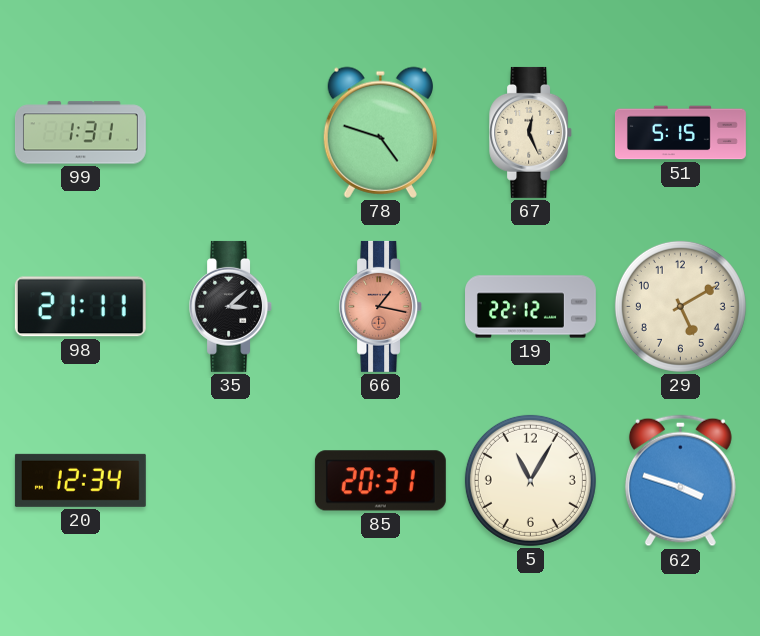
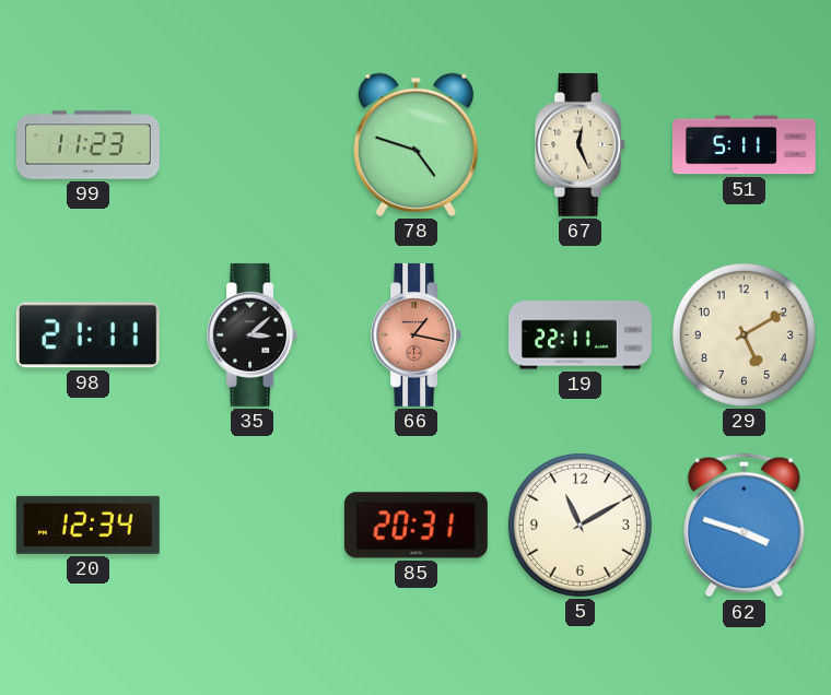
99: 1:31 -> 11:23 (87, 145)
51: 5:15 -> 5:11 (745, 145)
19: 22:12 -> 22:11 (581, 335)
5: 11:05 -> 11:10 (580, 525)
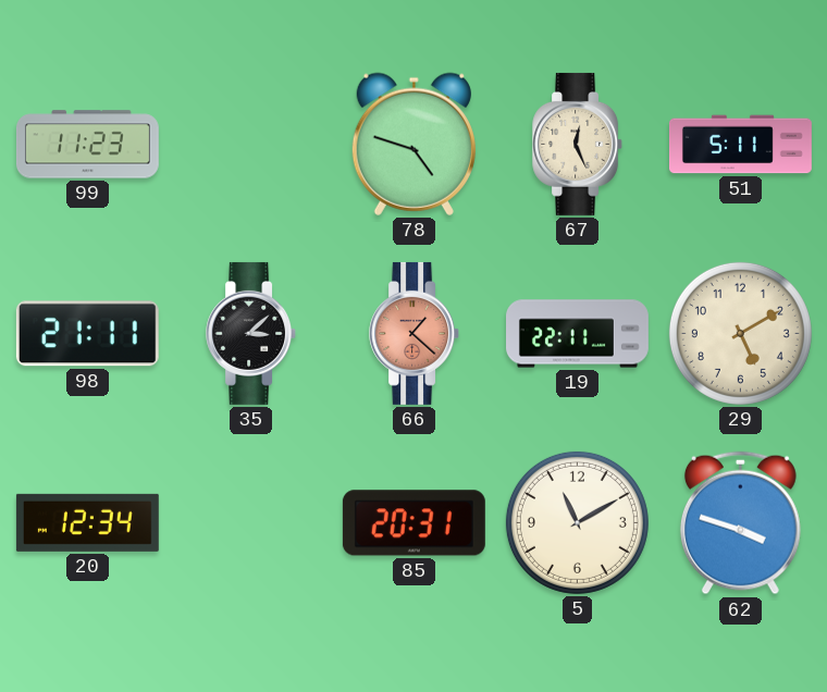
66: 1:17 -> 1:22 (415, 333)
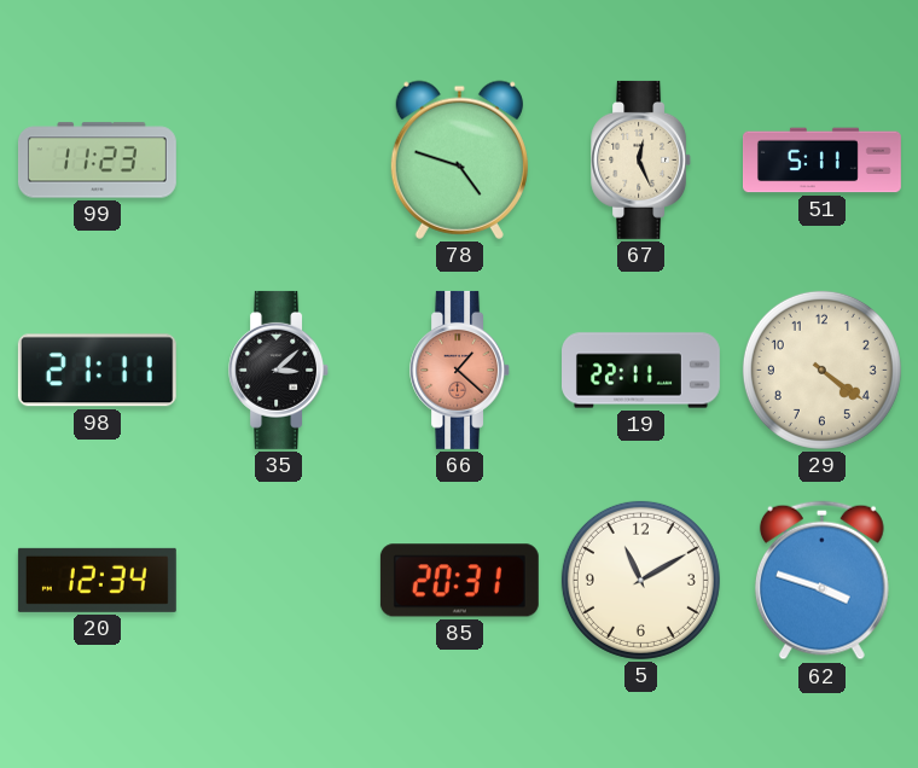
29: 5:10 -> 4:21 (821, 370)
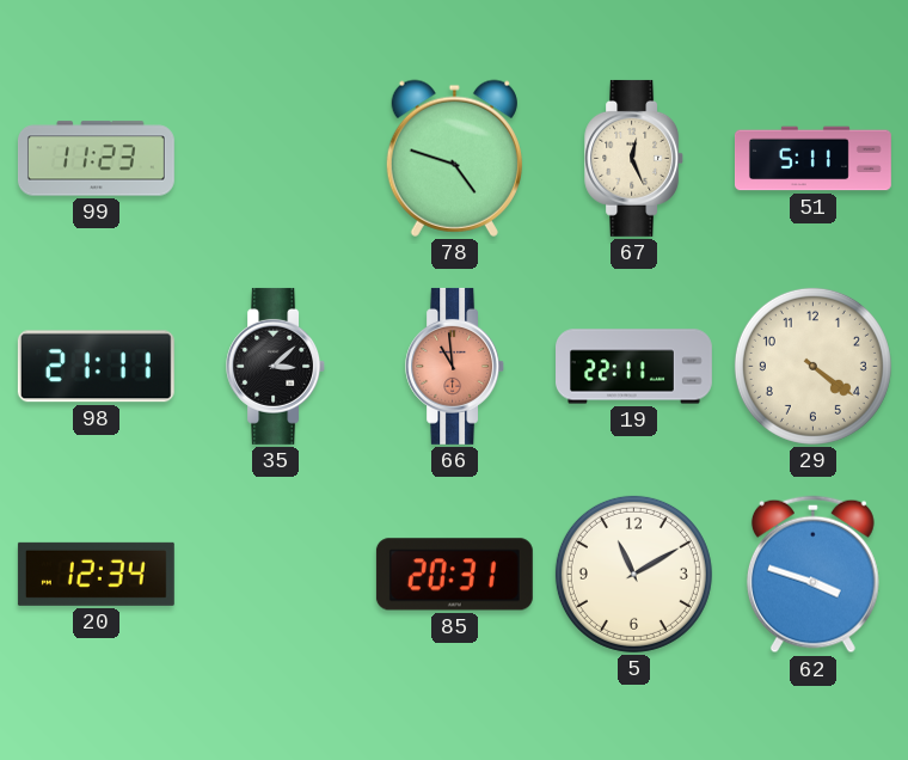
66: 1:22 -> 10:59 (455, 366)
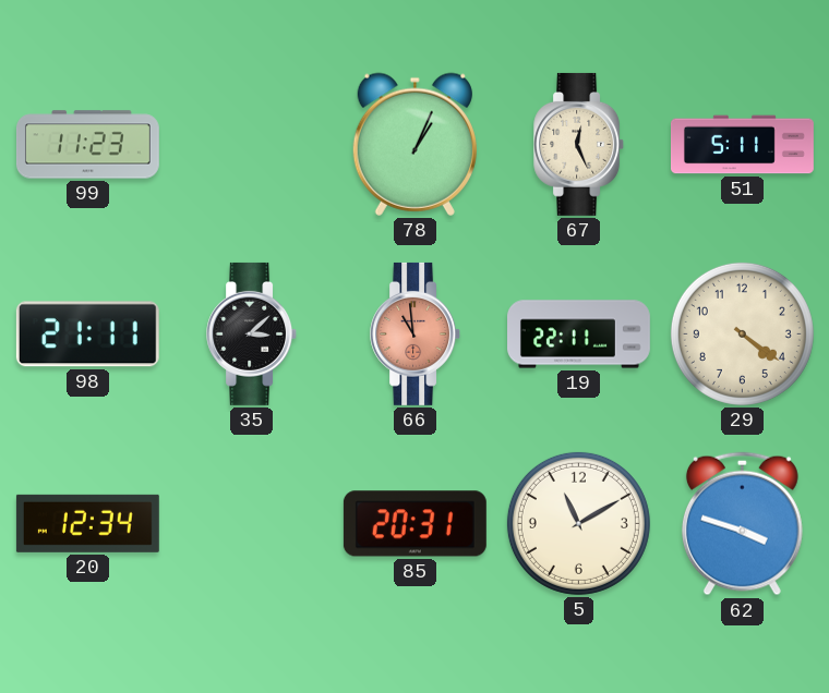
78: 4:48 -> 1:04 (414, 144)
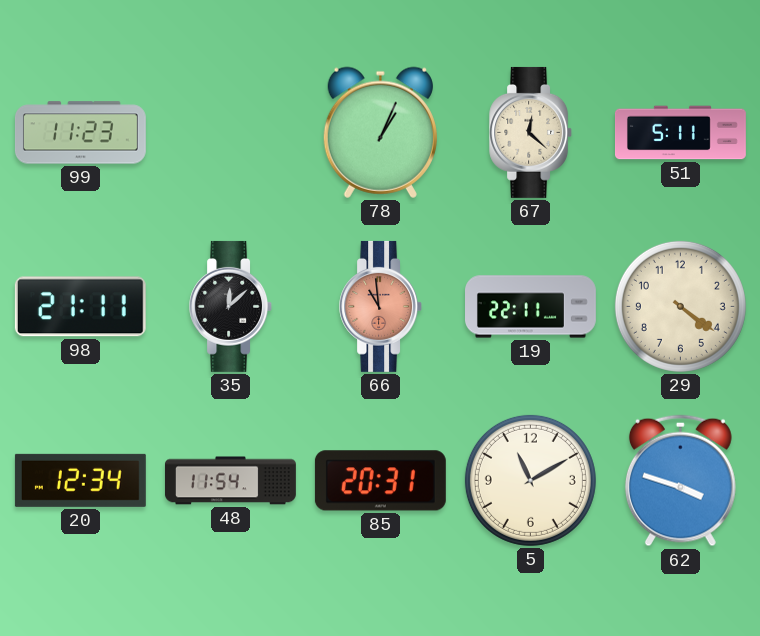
67: 12:26 -> 12:22 (531, 132)
35: 3:08 -> 12:08 (231, 306)
48: none -> 11:54 (230, 481)
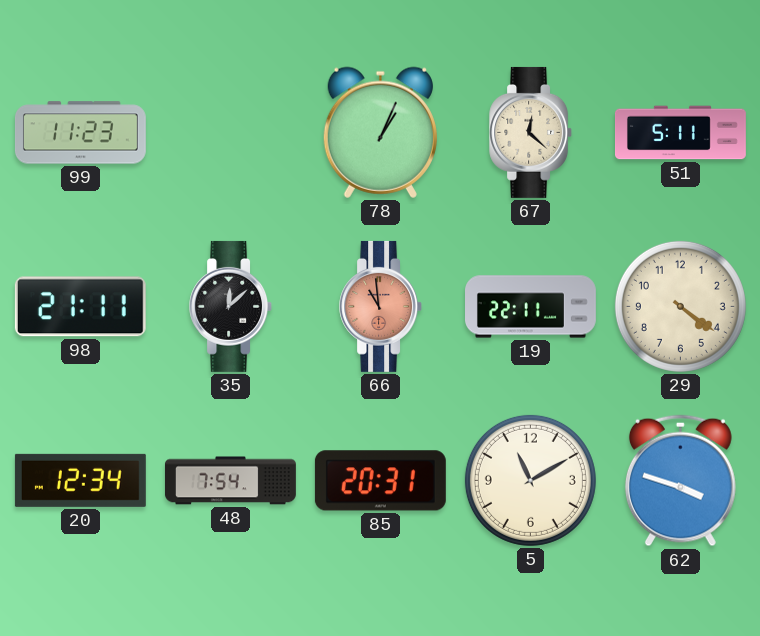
48: 11:54 -> 7:54 (230, 481)
